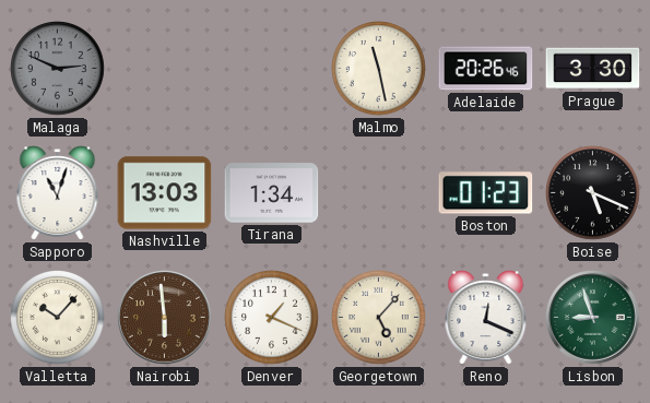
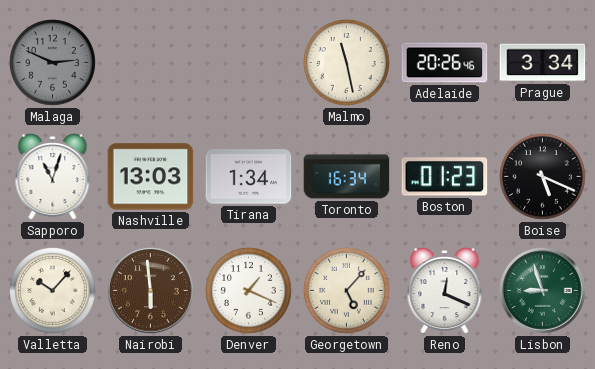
Prague: 3:30 -> 3:34 (543, 63)
Toronto: none -> 16:34 (347, 177)
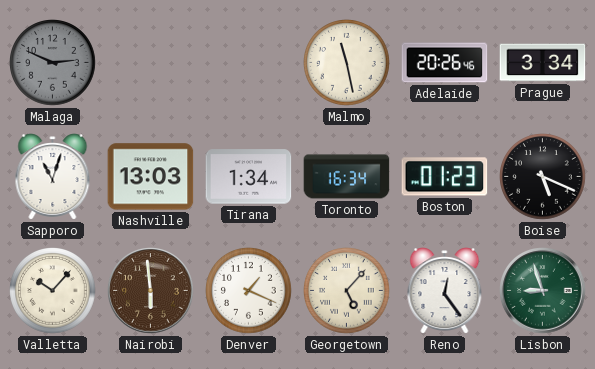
Reno: 12:19 -> 12:24 (445, 291)
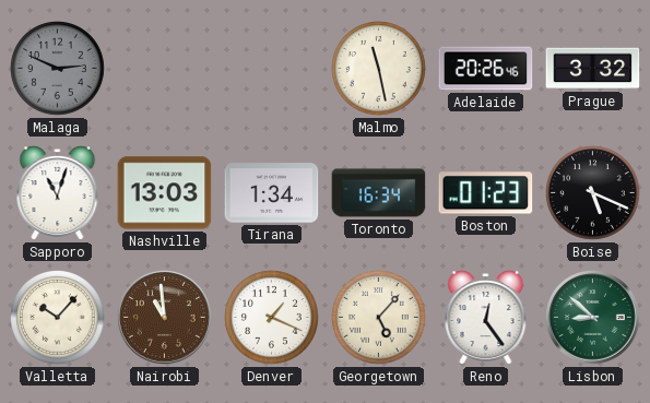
Prague: 3:34 -> 3:32 (593, 69)
Nairobi: 5:59 -> 10:59 (165, 318)
Lisbon: 8:57 -> 8:52 (593, 318)
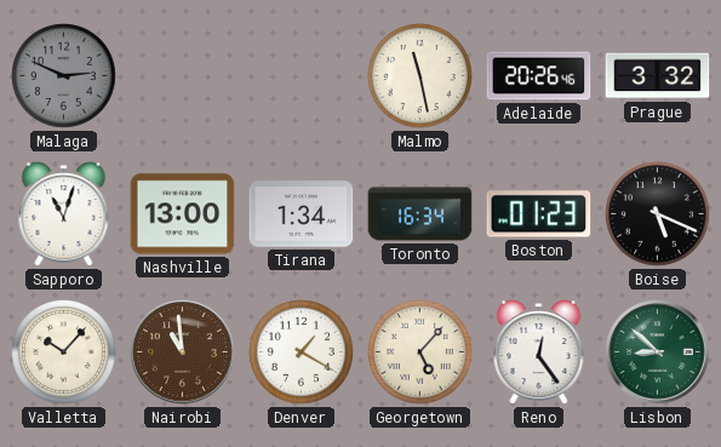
Nashville: 13:03 -> 13:00 (183, 214)
Denver: 1:19 -> 1:20 (302, 353)
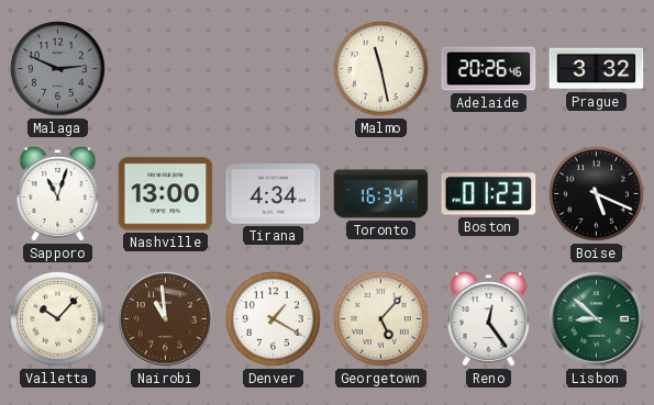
Tirana: 1:34 -> 4:34 (274, 194)
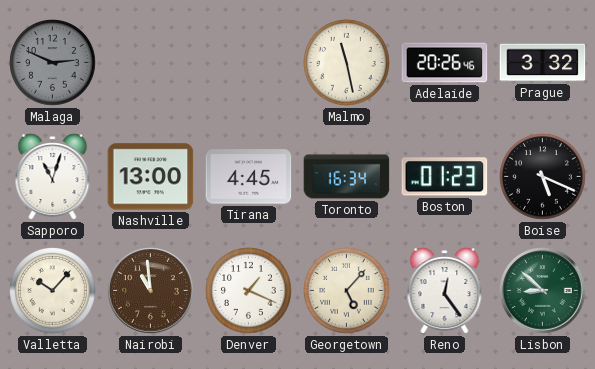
Tirana: 4:34 -> 4:45 (249, 177)
Denver: 1:20 -> 1:19 (249, 291)
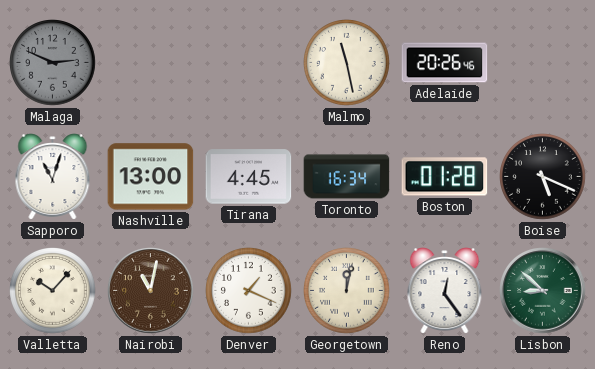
Prague: 3:32 -> none (543, 63)
Boston: 01:23 -> 01:28 (445, 177)
Nairobi: 10:59 -> 11:02 (151, 291)
Georgetown: 5:07 -> 12:02 (347, 291)
